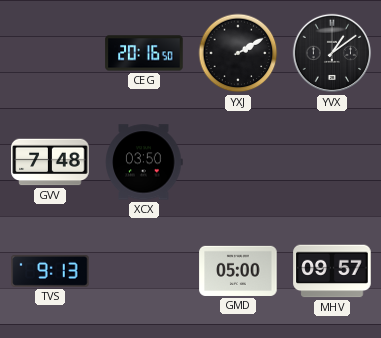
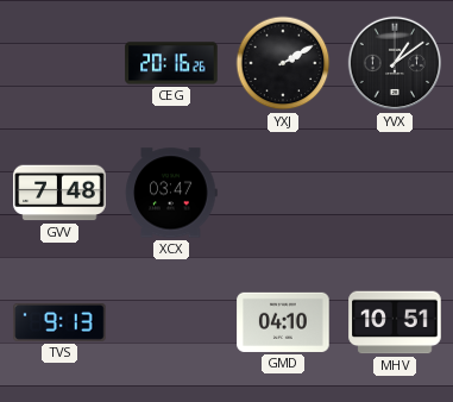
CEG: 20:16:50 -> 20:16:26 (171, 63)
XCX: 03:50 -> 03:47 (171, 193)
GMD: 05:00 -> 04:10 (283, 322)
MHV: 09:57 -> 10:51 (395, 322)
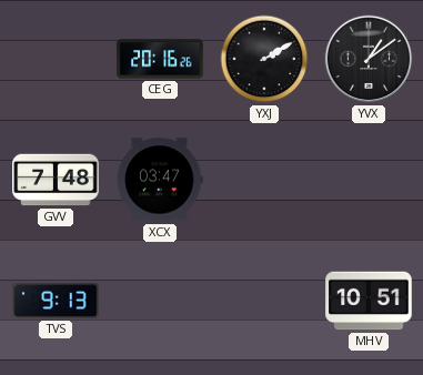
GMD: 04:10 -> none (283, 322)
